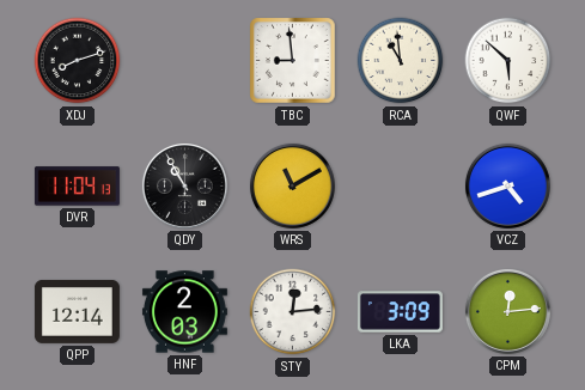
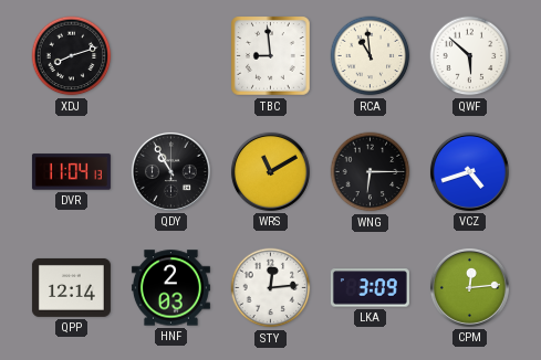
WNG: none -> 6:15 (371, 172)
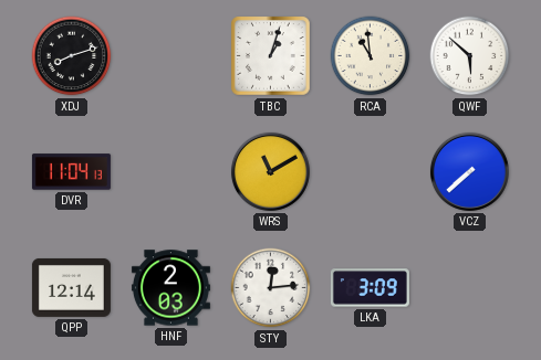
TBC: 8:59 -> 1:03 (271, 56)
QDY: 10:55 -> none (170, 171)
WNG: 6:15 -> none (371, 172)
VCZ: 4:42 -> 7:38 (469, 171)
CPM: 12:14 -> none (469, 287)
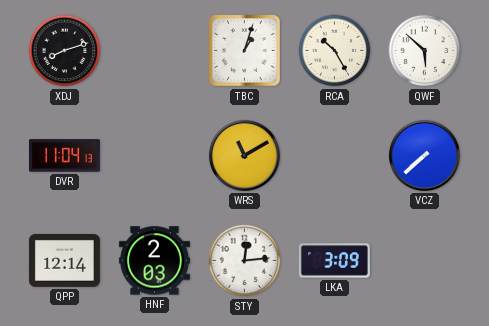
RCA: 10:59 -> 10:25 (335, 51)
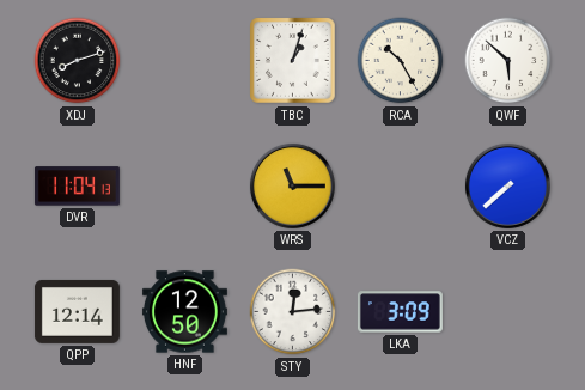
WRS: 11:10 -> 11:15 (292, 185)
HNF: 2:03 -> 12:50 (184, 312)
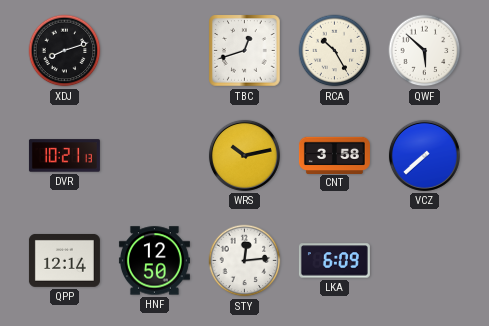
TBC: 1:03 -> 12:42 (245, 51)
DVR: 11:04 -> 10:21 (64, 156)
WRS: 11:15 -> 10:13 (244, 155)
CNT: none -> 3:58 (334, 155)
LKA: 3:09 -> 6:09 (334, 261)
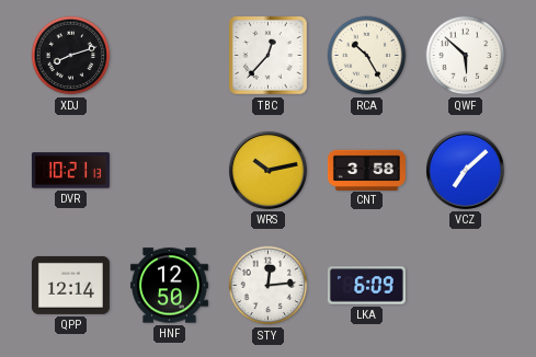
TBC: 12:42 -> 12:37 (269, 56)
VCZ: 7:38 -> 7:08 (465, 170)
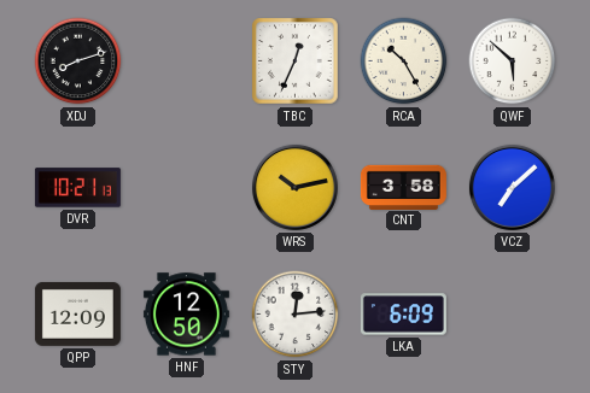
TBC: 12:37 -> 12:34 (296, 61)
QPP: 12:14 -> 12:09 (77, 313)
